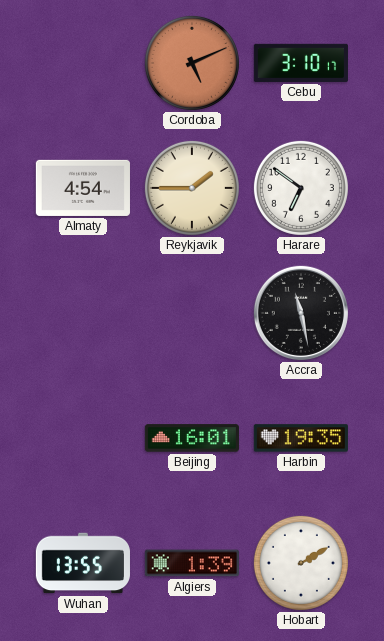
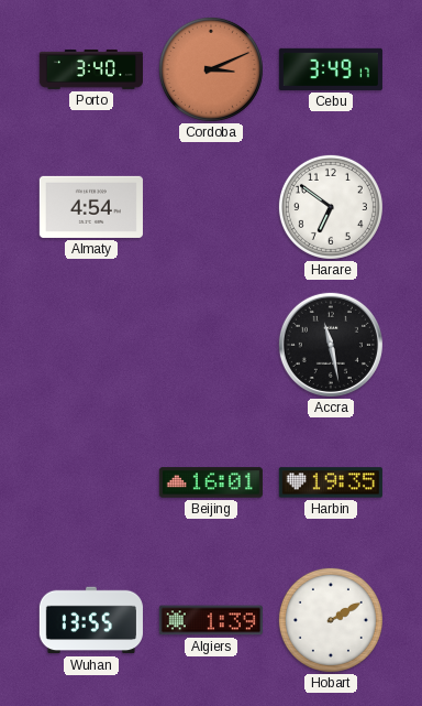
Porto: none -> 3:40 (91, 69)
Cordoba: 5:11 -> 3:11 (211, 69)
Cebu: 3:10 -> 3:49 (331, 69)
Reykjavik: 1:45 -> none (192, 188)
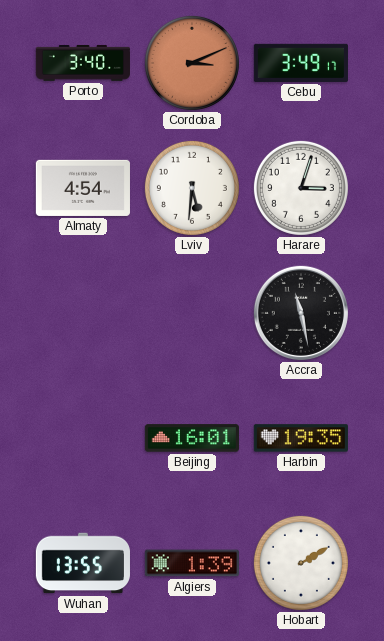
Lviv: none -> 5:31 (192, 188)
Harare: 6:51 -> 3:03 (301, 188)
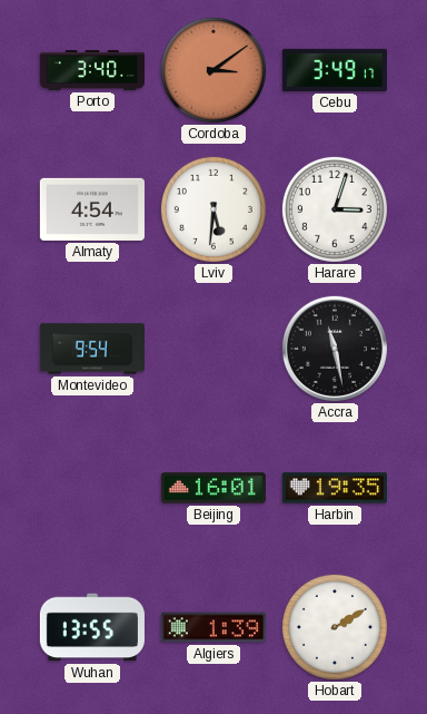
Cordoba: 3:11 -> 3:09 (213, 70)
Montevideo: none -> 9:54 (92, 349)
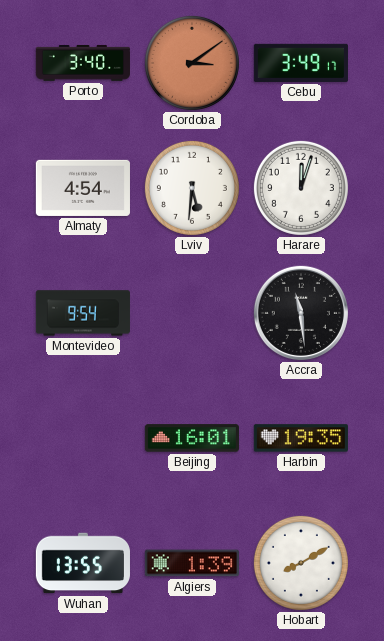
Harare: 3:03 -> 12:03 (301, 188)
Accra: 11:28 -> 11:29 (301, 313)
Hobart: 2:10 -> 8:10 (301, 563)
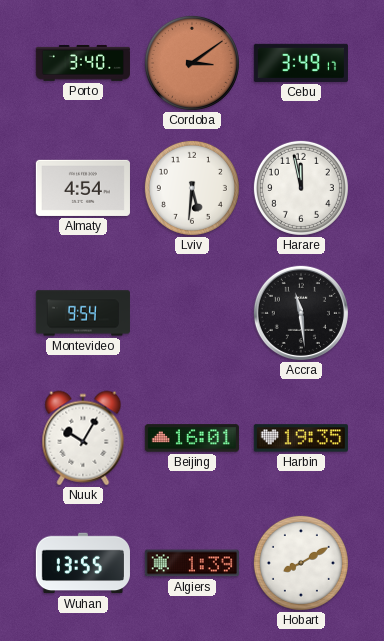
Harare: 12:03 -> 11:58 (301, 188)
Nuuk: none -> 10:05 (83, 438)
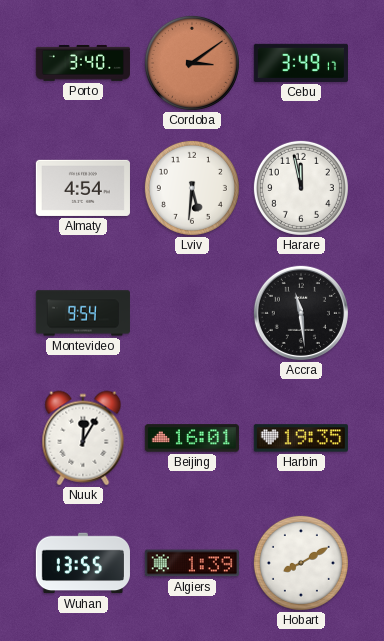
Nuuk: 10:05 -> 12:05 (83, 438)
